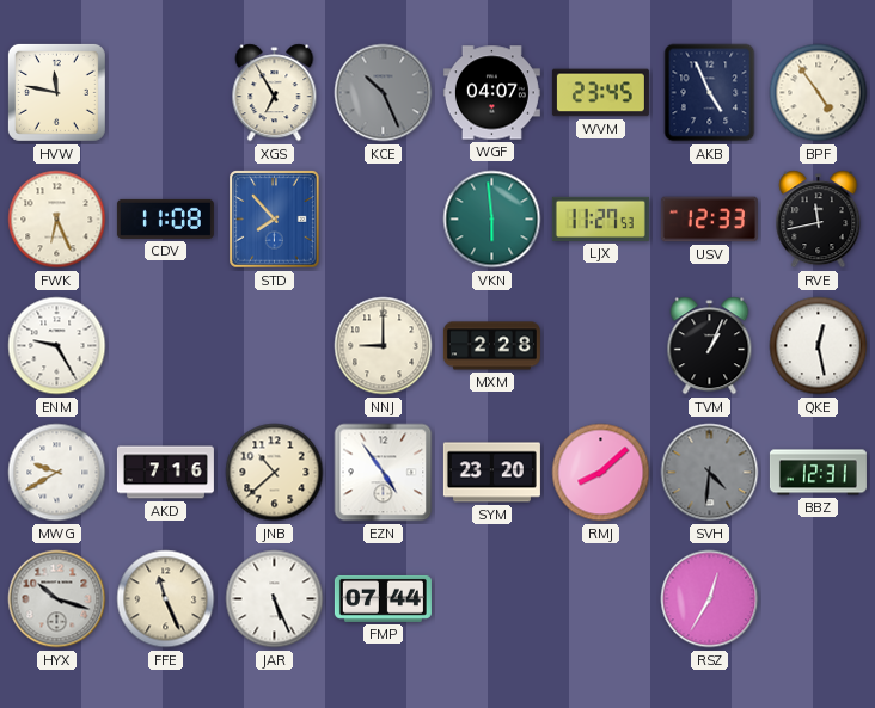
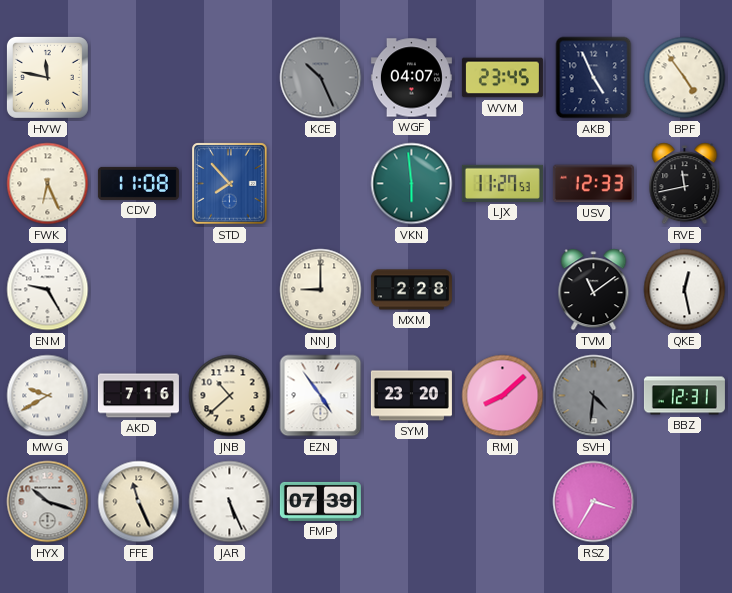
XGS: 6:55 -> none (275, 93)
TVM: 1:04 -> 11:09 (594, 290)
FMP: 07:44 -> 07:39 (320, 501)
RSZ: 12:35 -> 3:35 (594, 502)
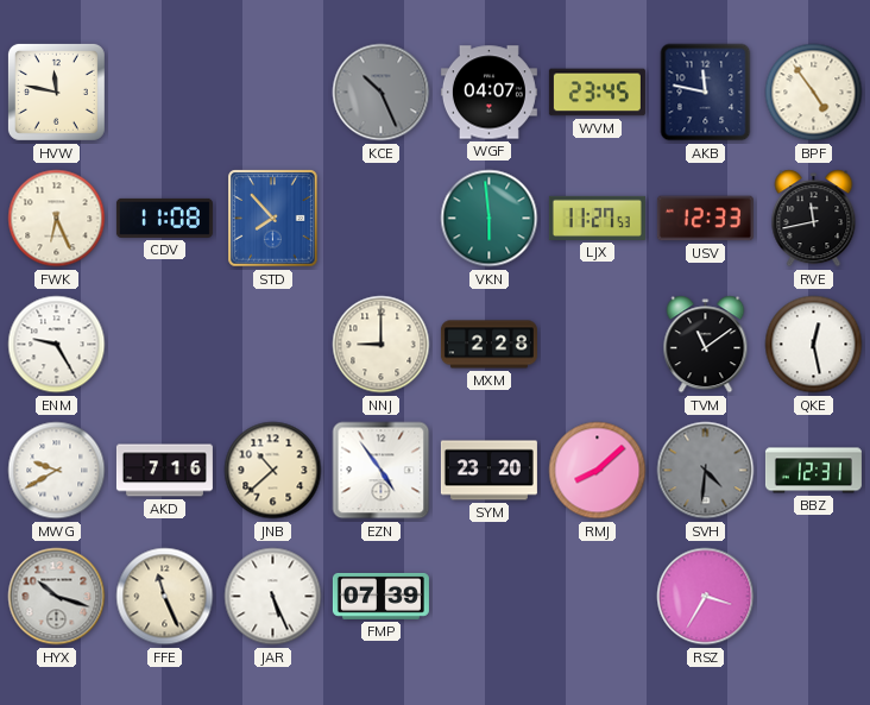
AKB: 4:56 -> 11:47 (706, 93)
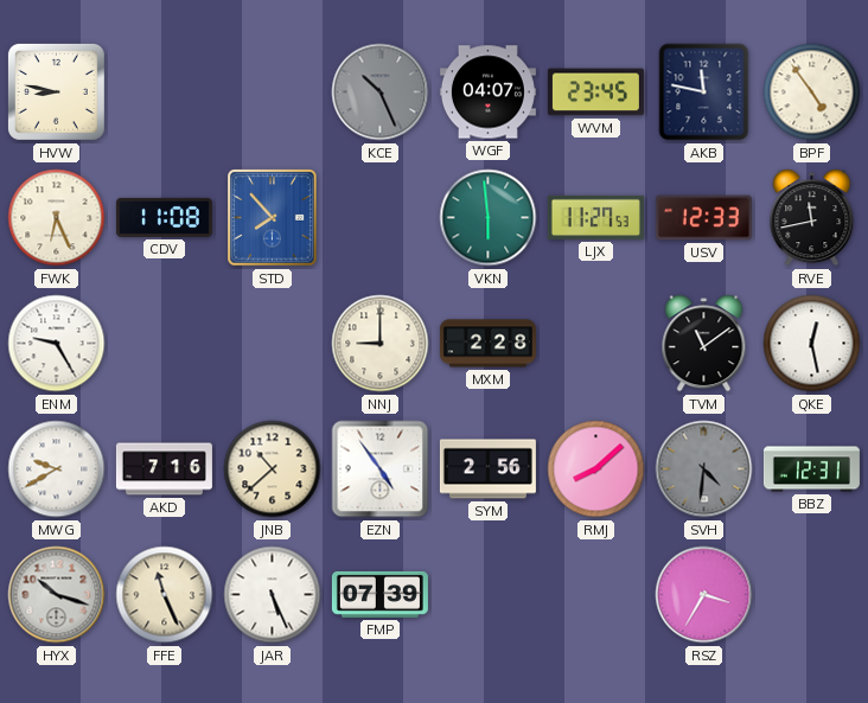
HVW: 11:47 -> 8:47 (56, 91)
SYM: 23:20 -> 2:56 (487, 469)
